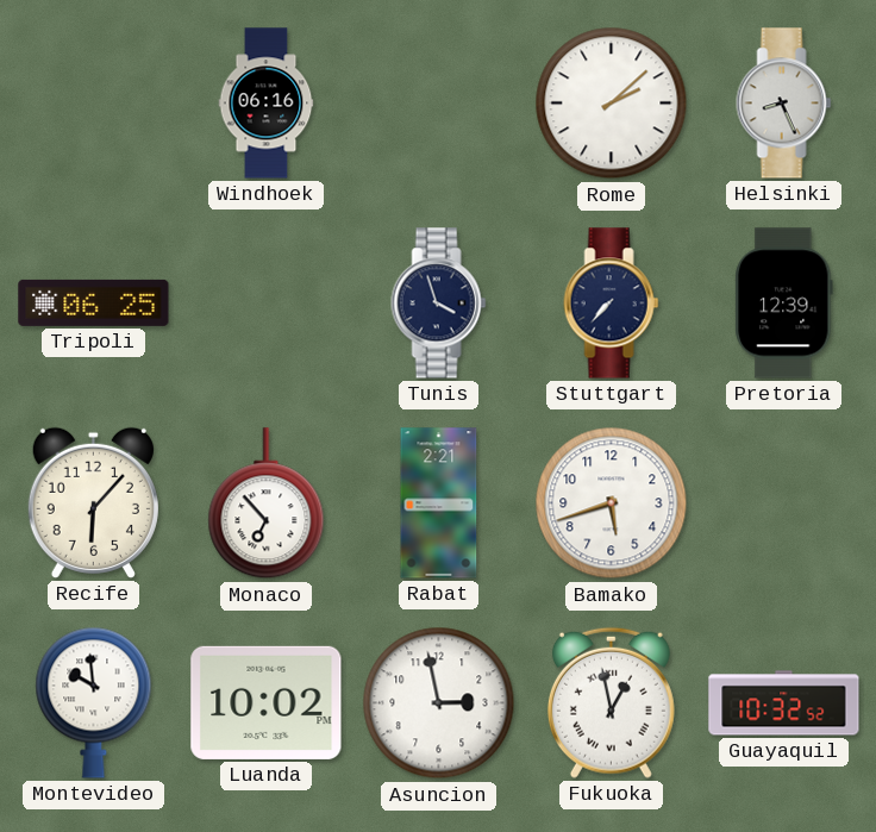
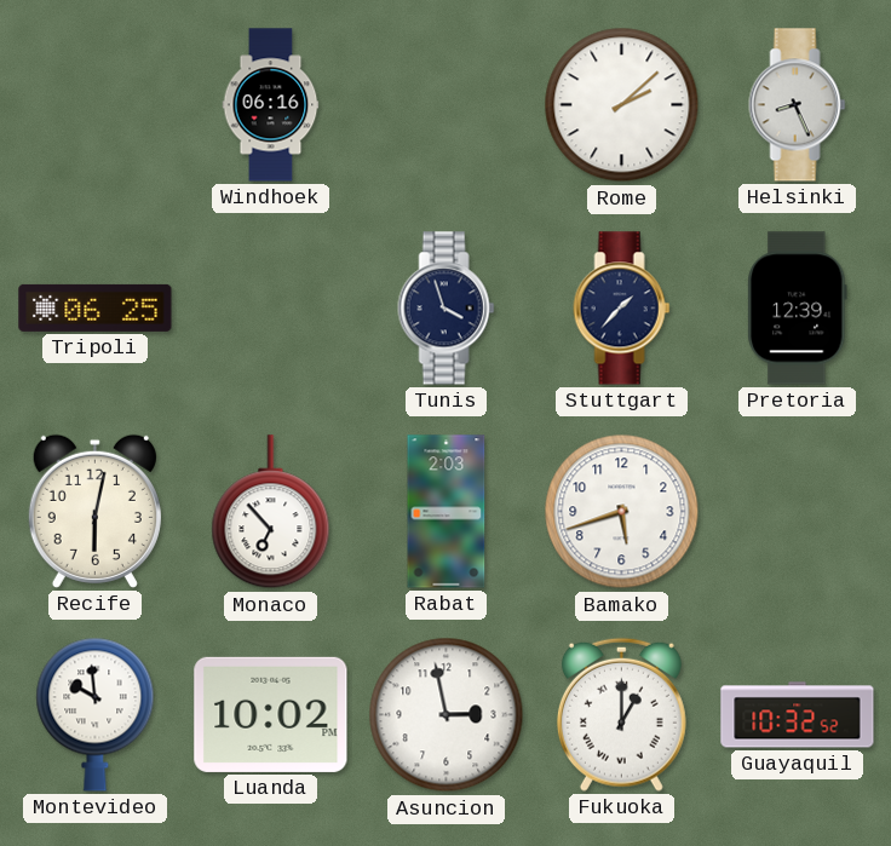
Stuttgart: 7:37 -> 1:37 (622, 309)
Recife: 6:07 -> 6:02 (94, 511)
Rabat: 2:21 -> 2:03 (447, 512)
Fukuoka: 12:58 -> 1:00 (621, 714)
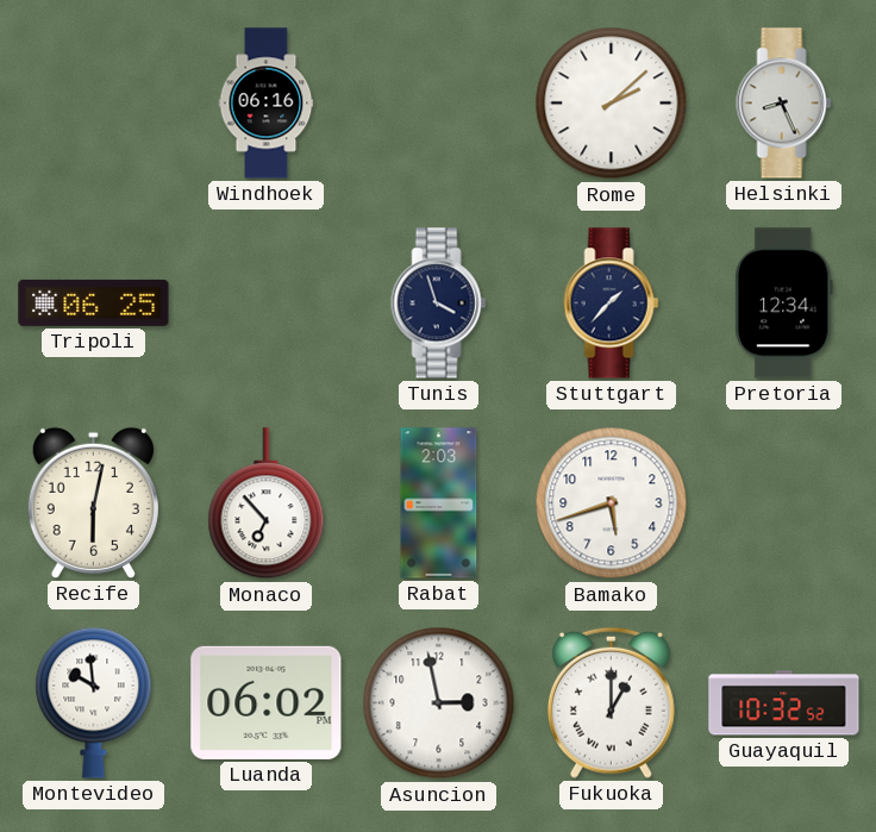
Pretoria: 12:39 -> 12:34 (784, 304)
Luanda: 10:02 -> 06:02 (267, 702)
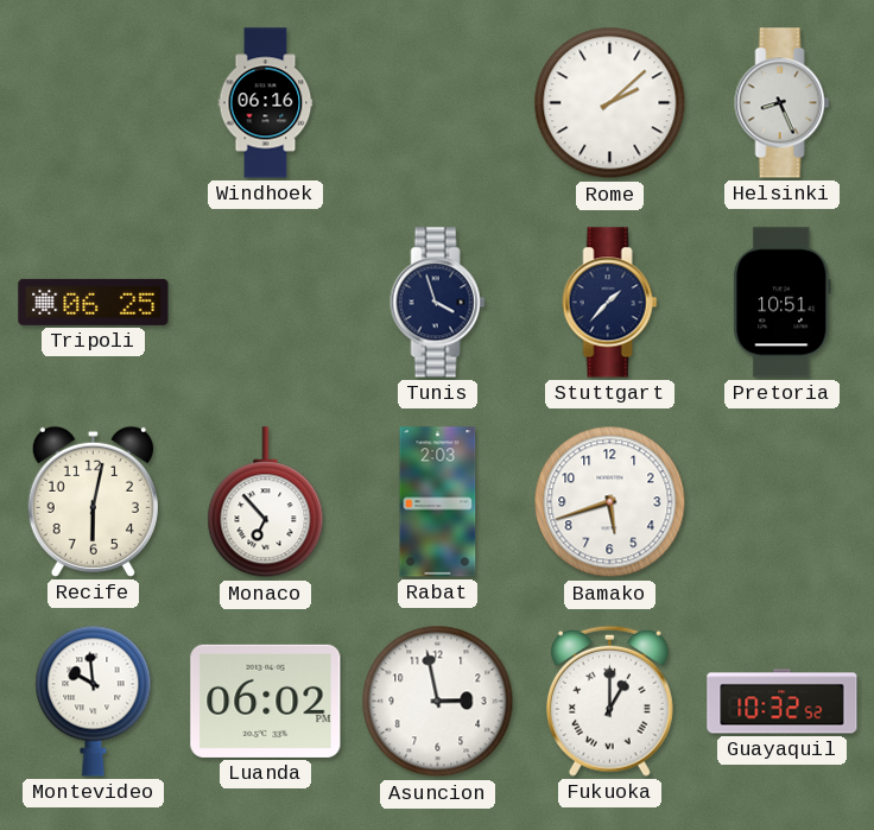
Pretoria: 12:34 -> 10:51 (783, 303)
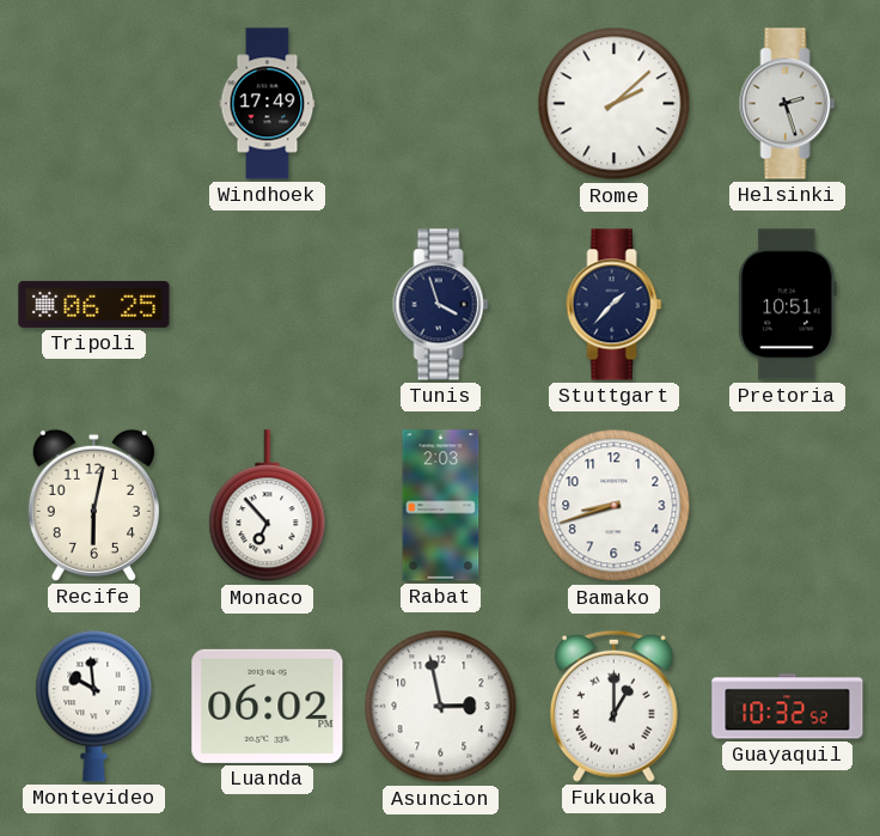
Windhoek: 06:16 -> 17:49 (268, 104)
Helsinki: 8:26 -> 2:27 (788, 104)
Bamako: 5:42 -> 8:42 (615, 506)
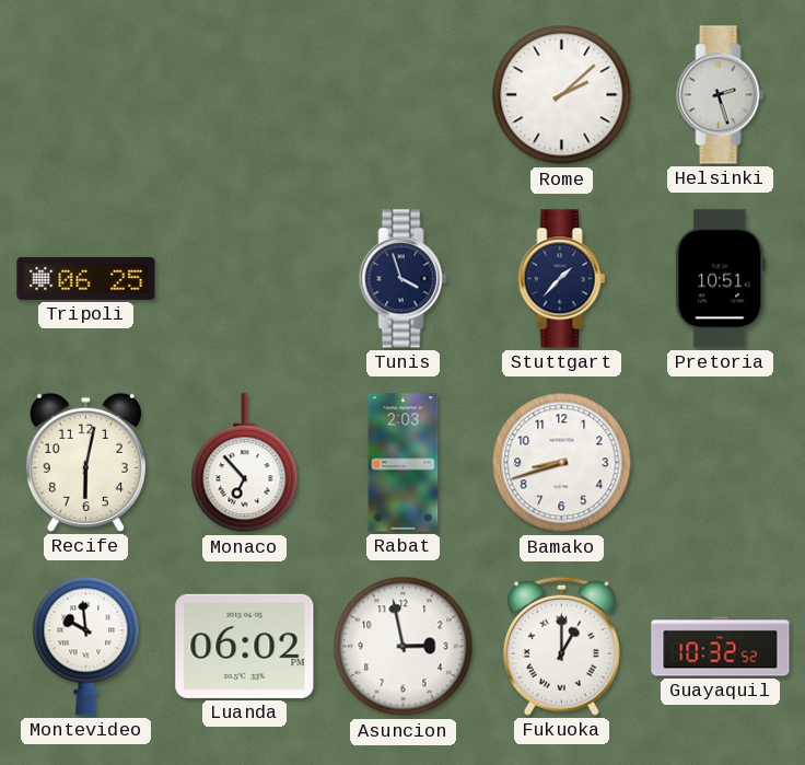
Windhoek: 17:49 -> none (268, 104)
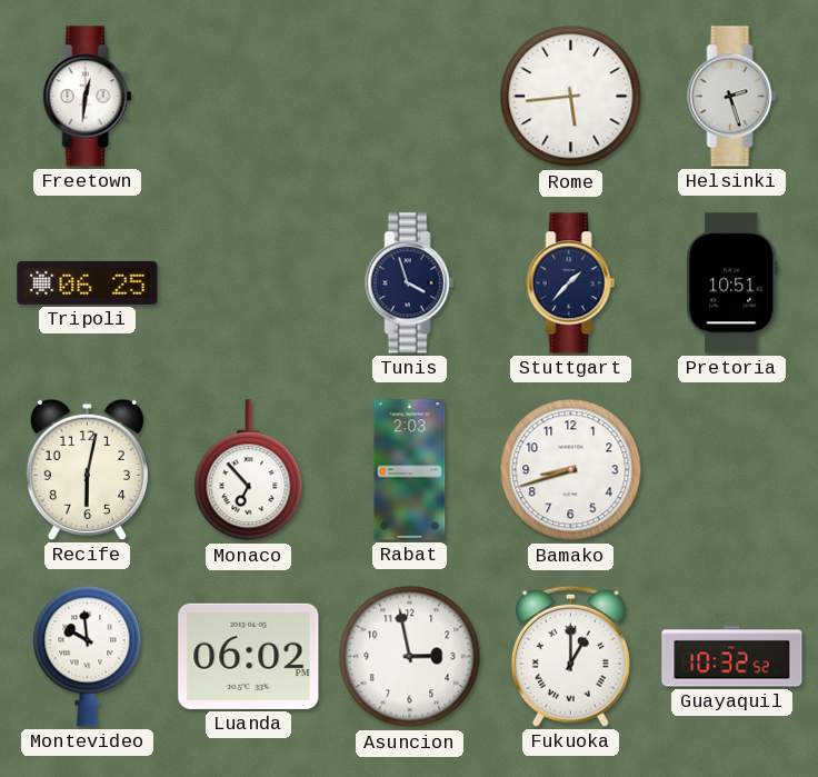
Freetown: none -> 12:31 (88, 97)
Rome: 2:08 -> 5:44 (571, 97)
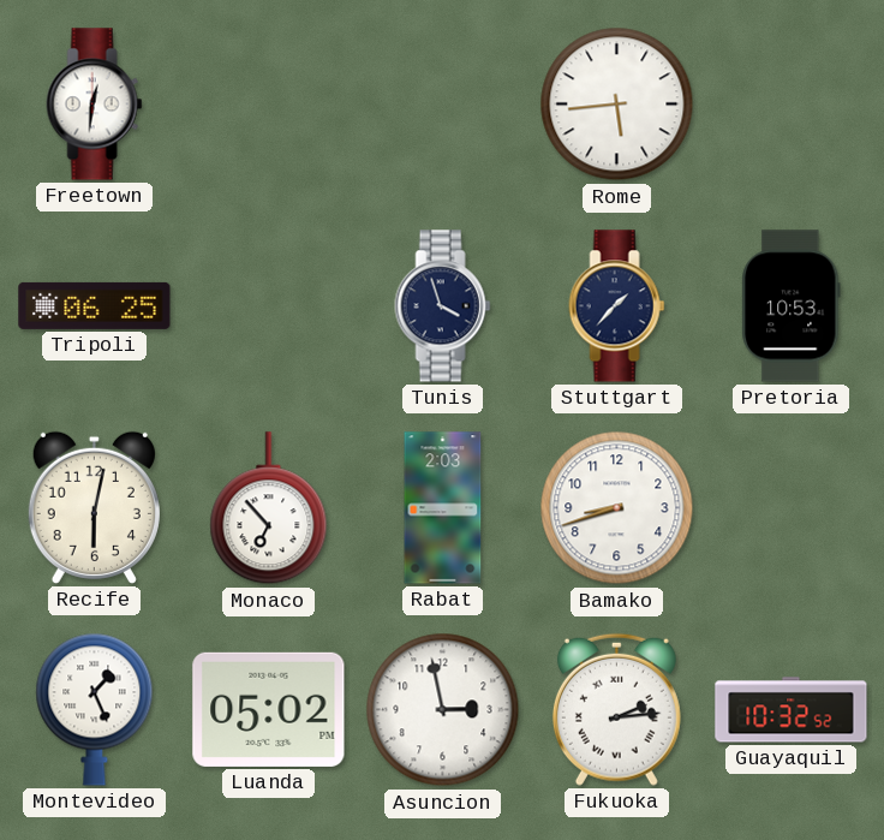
Helsinki: 2:27 -> none (732, 97)
Pretoria: 10:51 -> 10:53 (792, 306)
Montevideo: 9:59 -> 1:26 (95, 709)
Luanda: 06:02 -> 05:02 (269, 709)
Fukuoka: 1:00 -> 2:14 (616, 709)
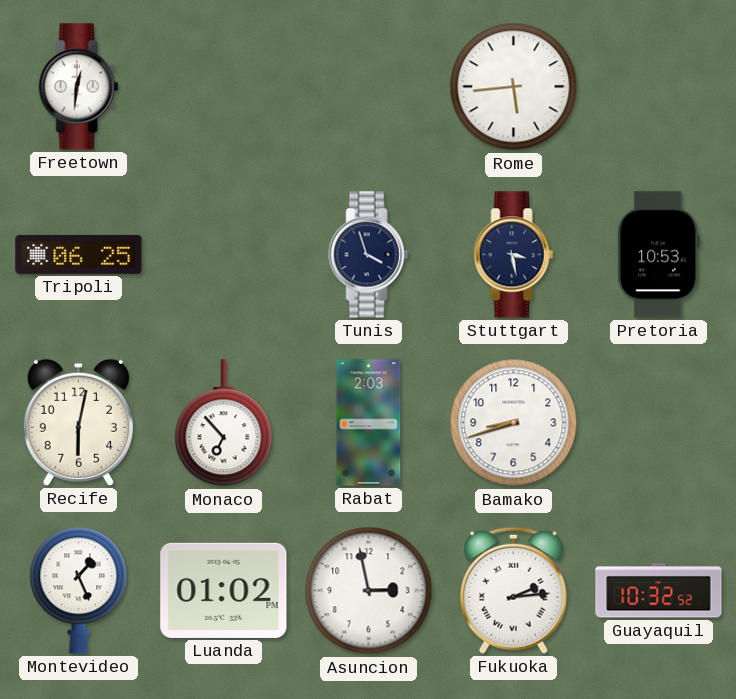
Stuttgart: 1:37 -> 3:28 (514, 255)
Luanda: 05:02 -> 01:02 (224, 590)
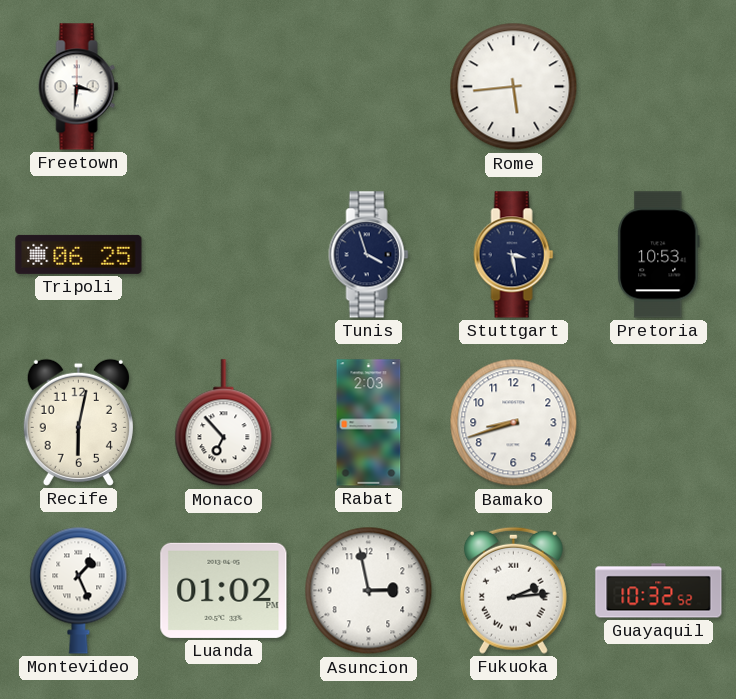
Freetown: 12:31 -> 3:31 (79, 87)
